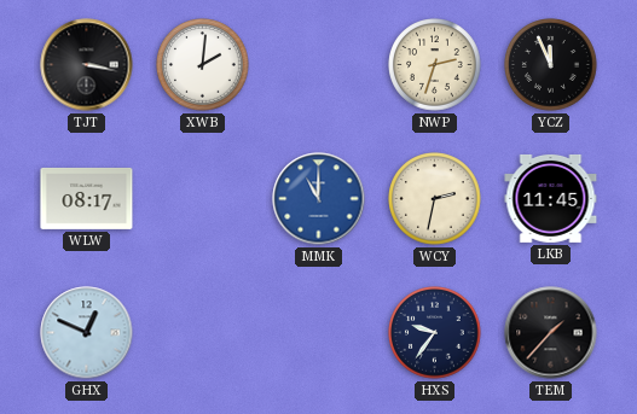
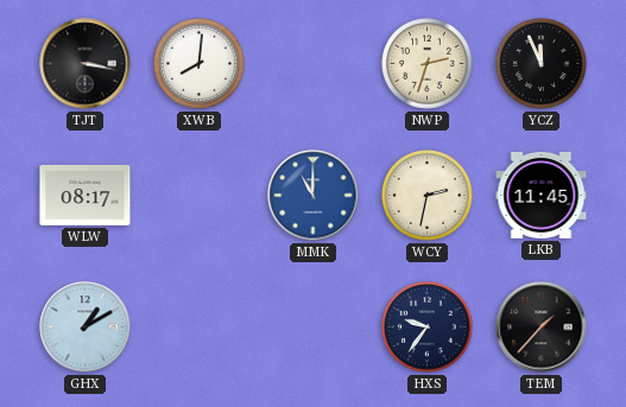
XWB: 2:01 -> 8:01 (200, 64)
GHX: 12:49 -> 1:10 (86, 327)
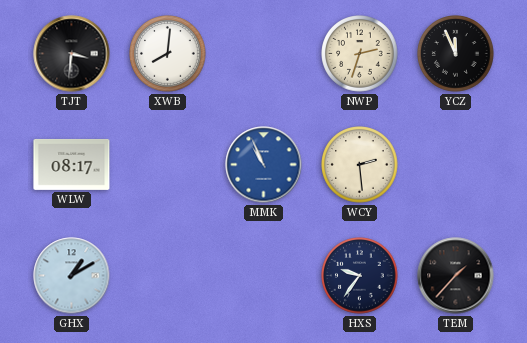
TJT: 3:17 -> 3:31 (72, 54)
MMK: 11:00 -> 10:56 (264, 165)
WCY: 2:32 -> 2:29 (360, 165)
LKB: 11:45 -> none (542, 195)
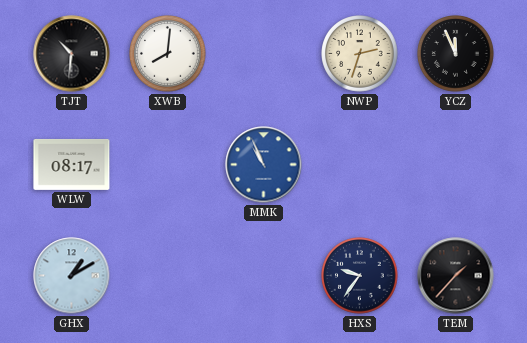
TJT: 3:31 -> 10:31 (72, 54)
WCY: 2:29 -> none (360, 165)
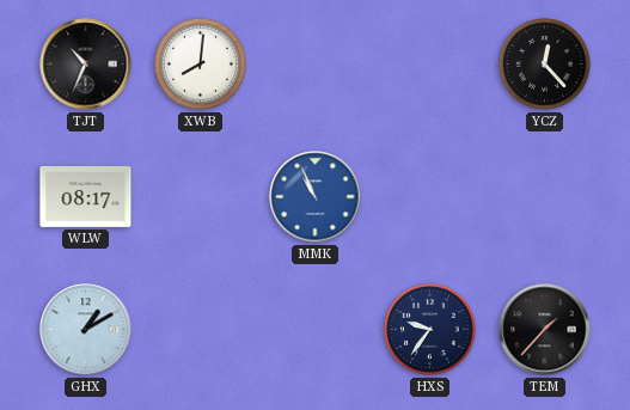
TJT: 10:31 -> 10:34 (86, 65)
NWP: 2:33 -> none (360, 54)
YCZ: 11:56 -> 12:23 (545, 65)
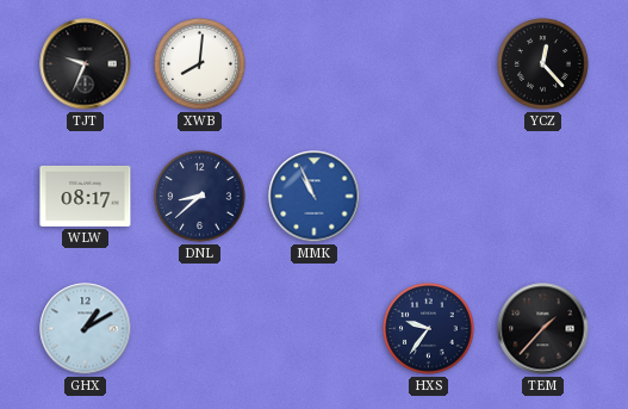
TJT: 10:34 -> 9:34 (86, 64)
DNL: none -> 8:38 (200, 197)
